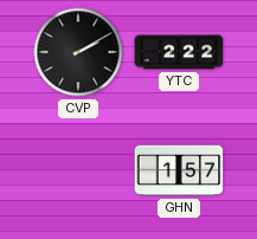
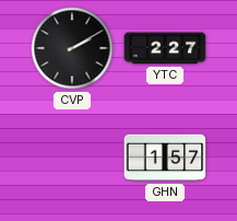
YTC: 2:22 -> 2:27 (165, 48)
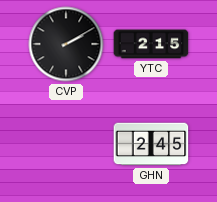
YTC: 2:27 -> 2:15 (151, 44)
GHN: 1:57 -> 2:45 (151, 144)
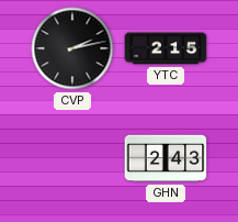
CVP: 2:10 -> 2:13 (72, 48)
GHN: 2:45 -> 2:43 (166, 158)
